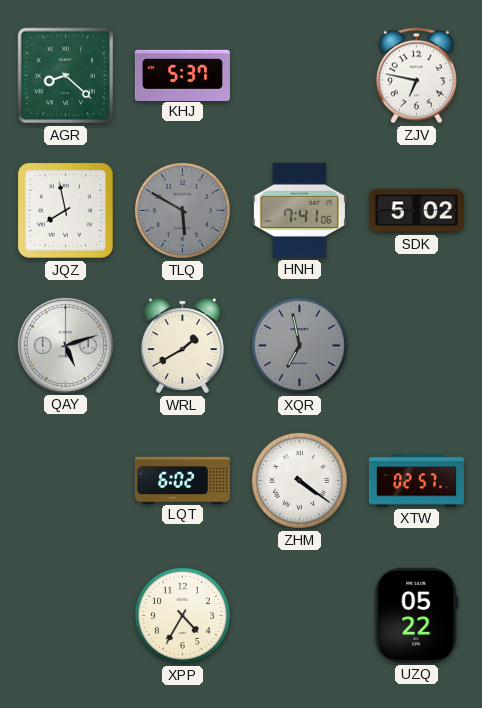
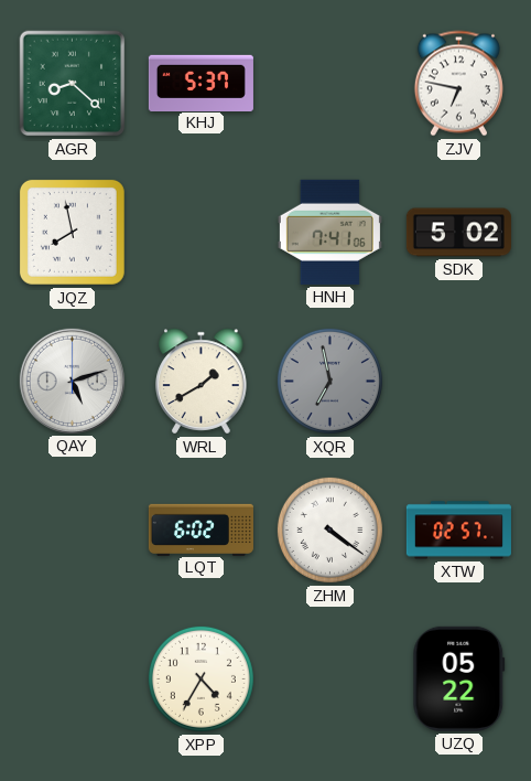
TLQ: 5:50 -> none (182, 210)
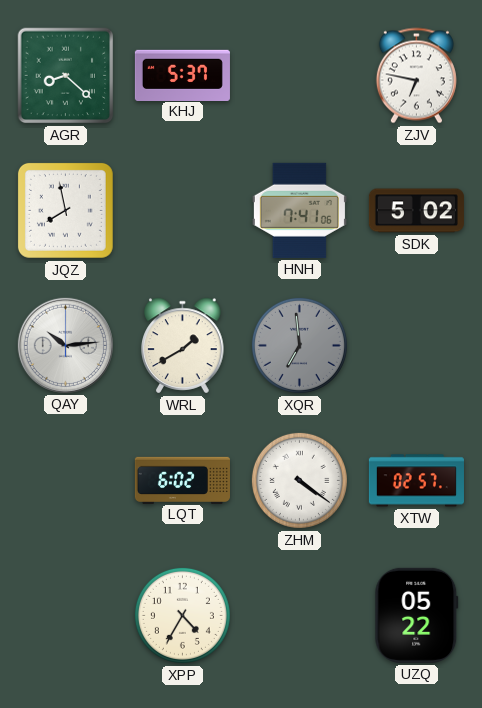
QAY: 5:12 -> 10:14 (65, 345)
XQR: 6:58 -> 6:59 (299, 345)
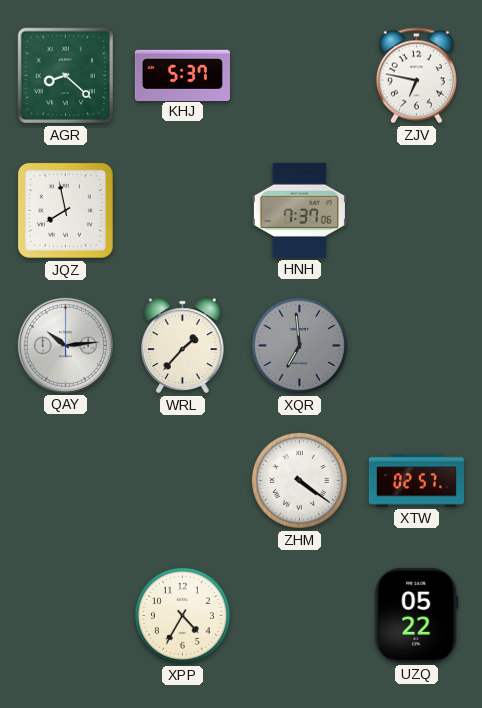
HNH: 7:41 -> 7:37 (299, 210)
SDK: 5:02 -> none (416, 211)
WRL: 1:40 -> 1:37 (183, 346)
LQT: 6:02 -> none (182, 480)
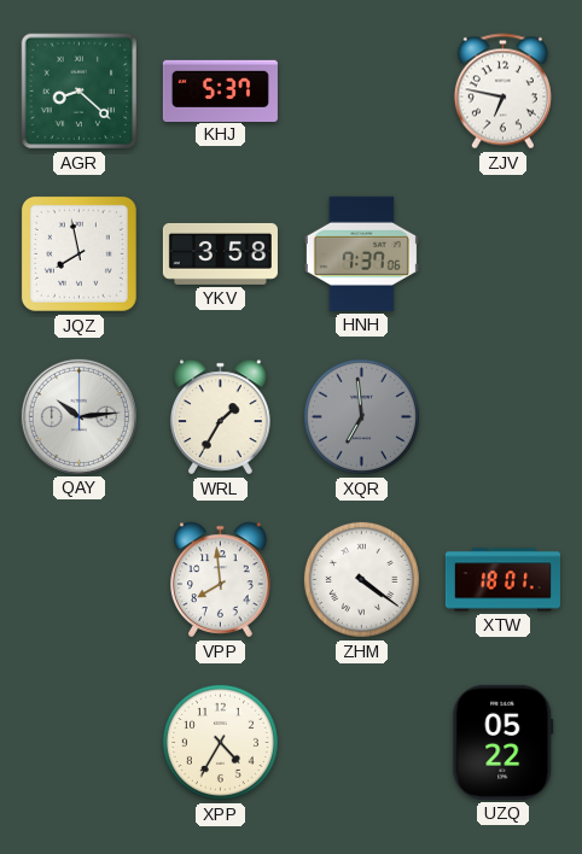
YKV: none -> 3:58 (220, 253)
WRL: 1:37 -> 1:35 (221, 417)
VPP: none -> 7:59 (221, 580)
XTW: 02:57 -> 18:01 (502, 580)
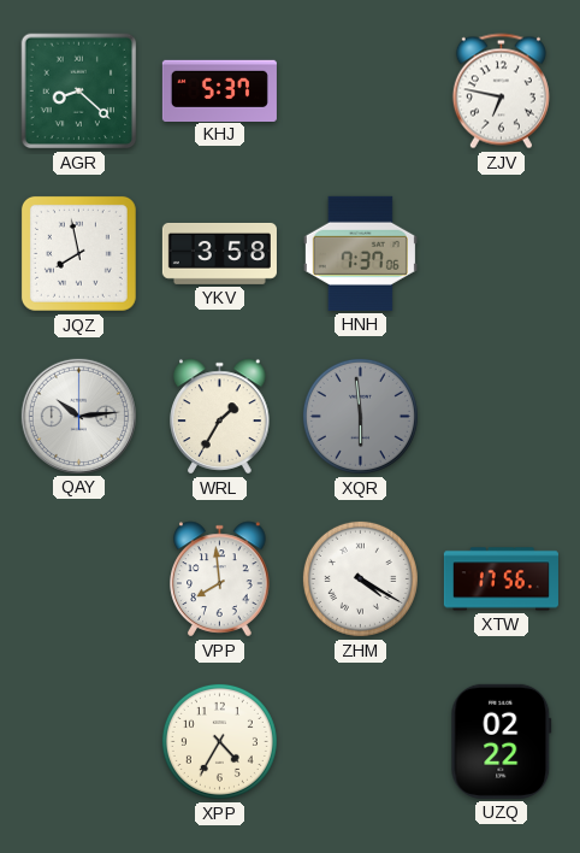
XQR: 6:59 -> 5:59 (360, 416)
ZHM: 4:21 -> 4:20 (360, 578)
XTW: 18:01 -> 17:56 (501, 580)
UZQ: 05:22 -> 02:22 (502, 741)
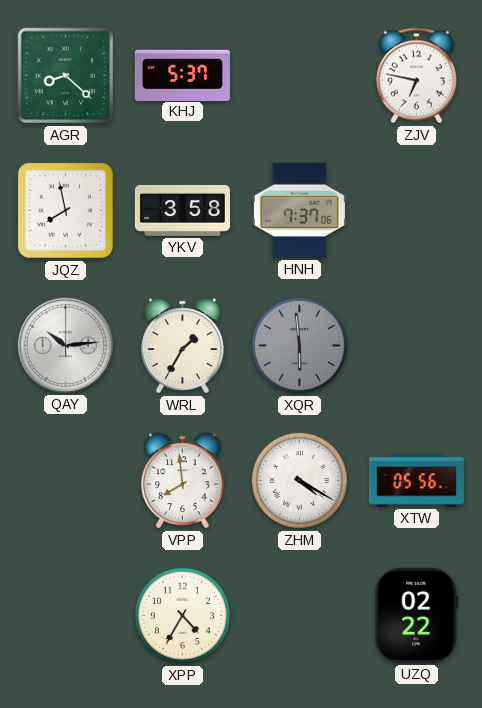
XTW: 17:56 -> 05:56 (416, 481)
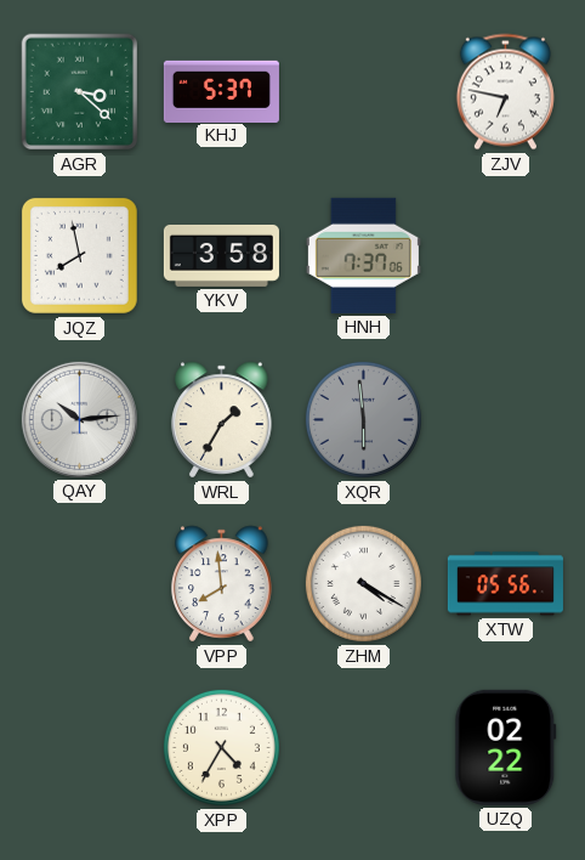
AGR: 8:22 -> 3:22 (80, 92)
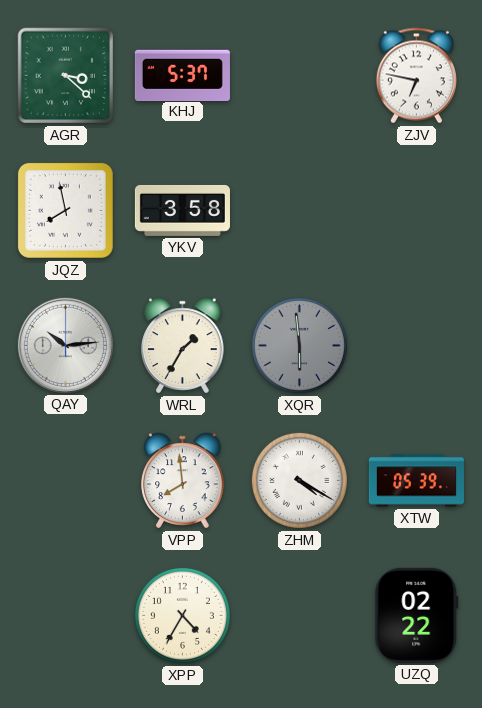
HNH: 7:37 -> none (363, 255)
XTW: 05:56 -> 05:39 (416, 481)
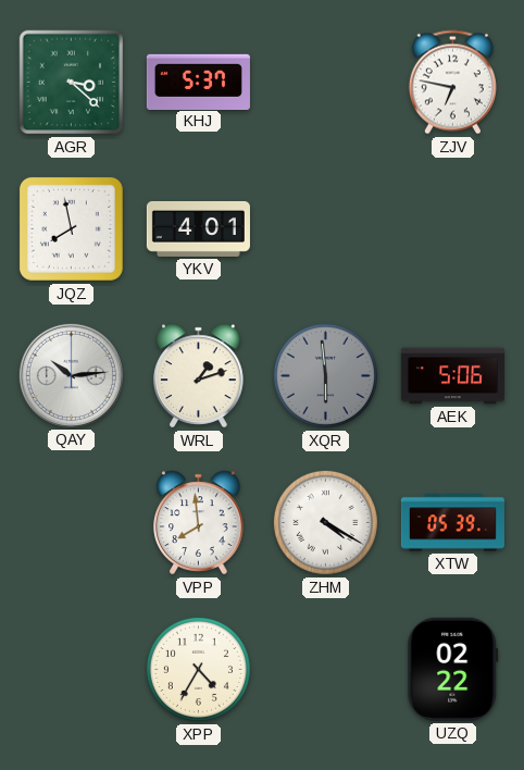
YKV: 3:58 -> 4:01 (198, 228)
WRL: 1:35 -> 1:12 (199, 376)
AEK: none -> 5:06 (452, 376)
